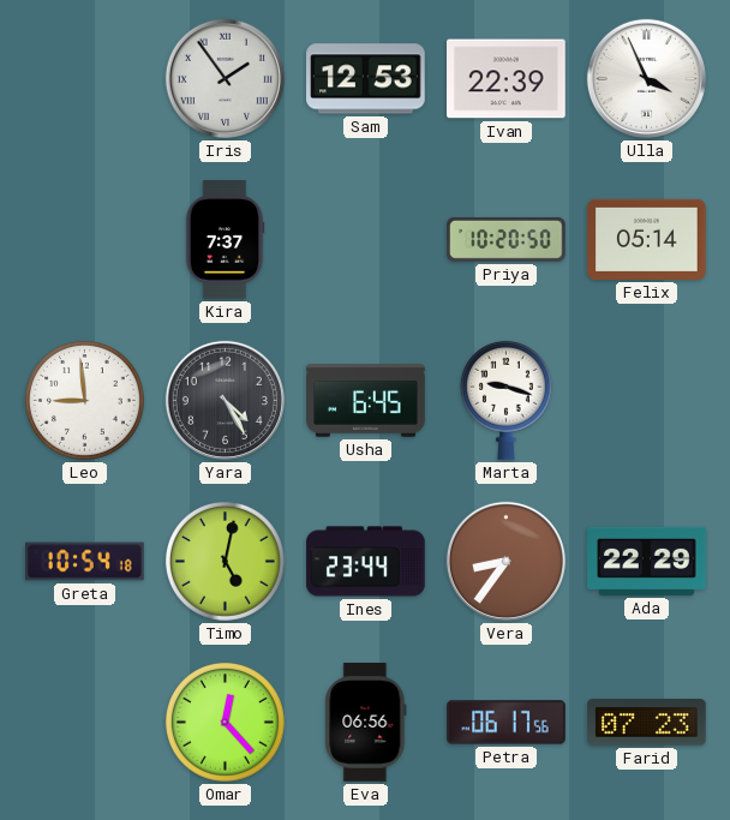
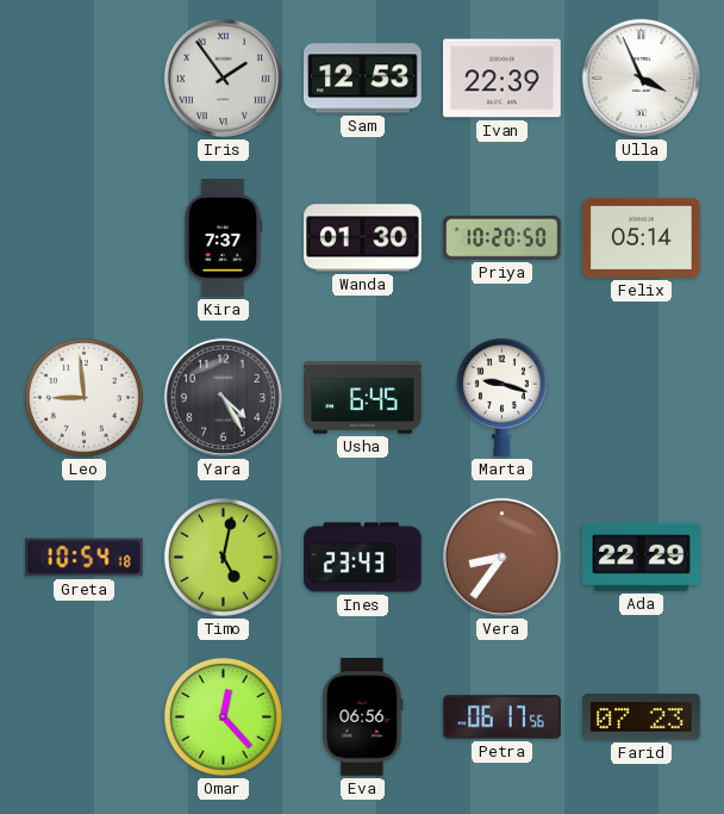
Wanda: none -> 01:30 (363, 238)
Ines: 23:44 -> 23:43 (363, 558)
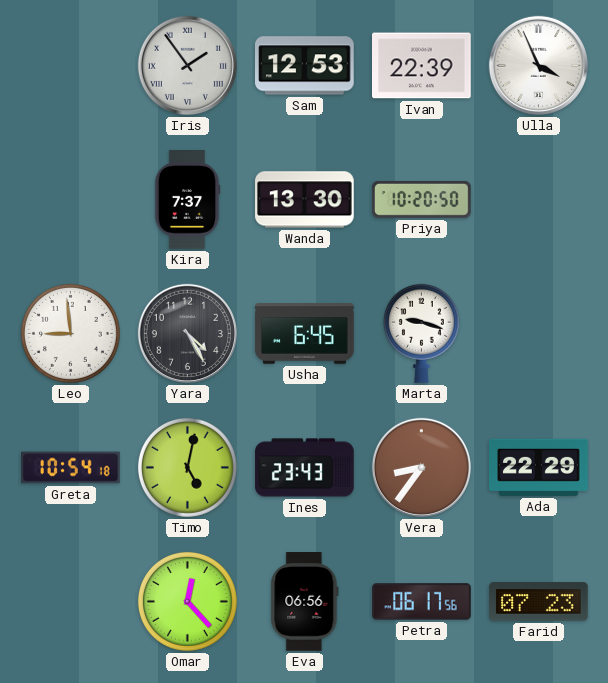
Wanda: 01:30 -> 13:30 (305, 200)
Felix: 05:14 -> none (642, 237)
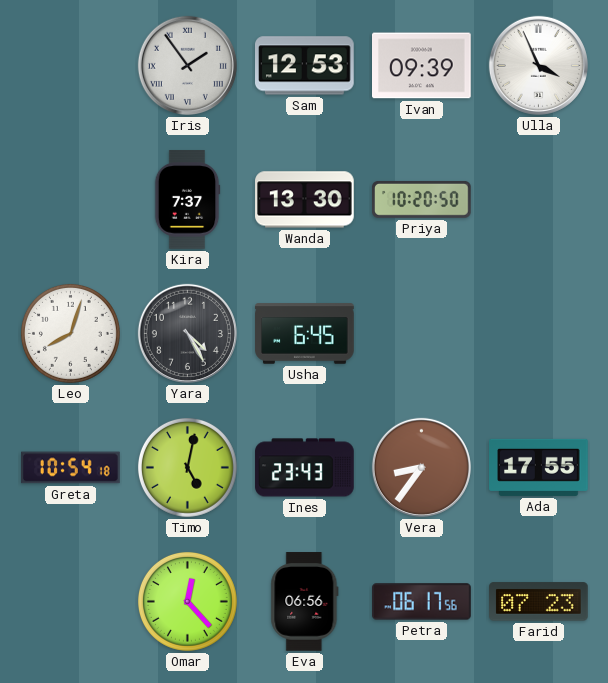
Ivan: 22:39 -> 09:39 (422, 66)
Leo: 8:59 -> 8:03 (70, 333)
Marta: 9:18 -> none (421, 333)
Ada: 22:29 -> 17:55 (539, 467)
